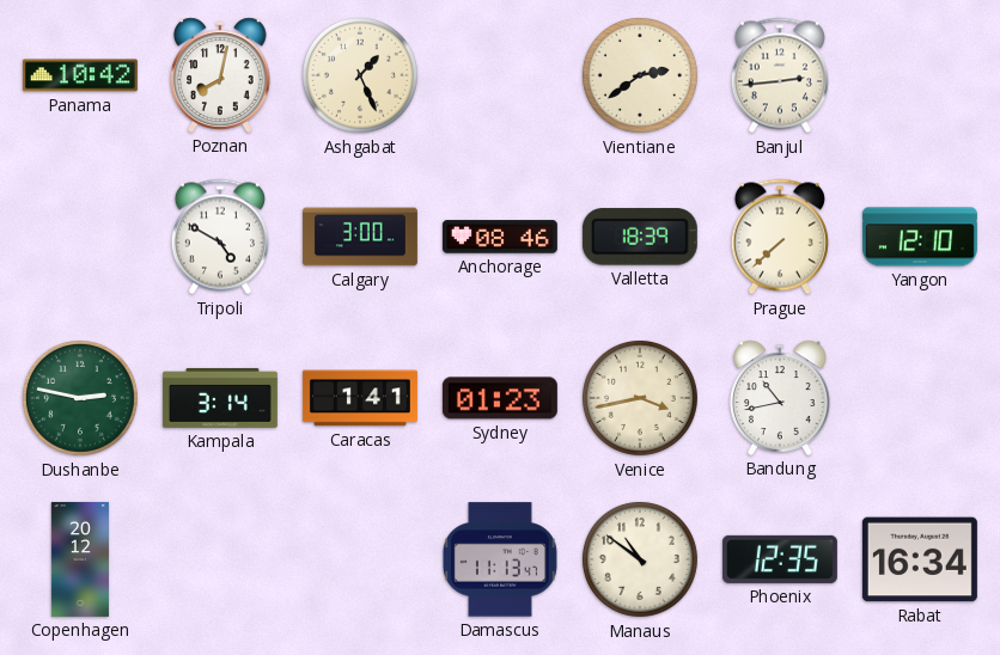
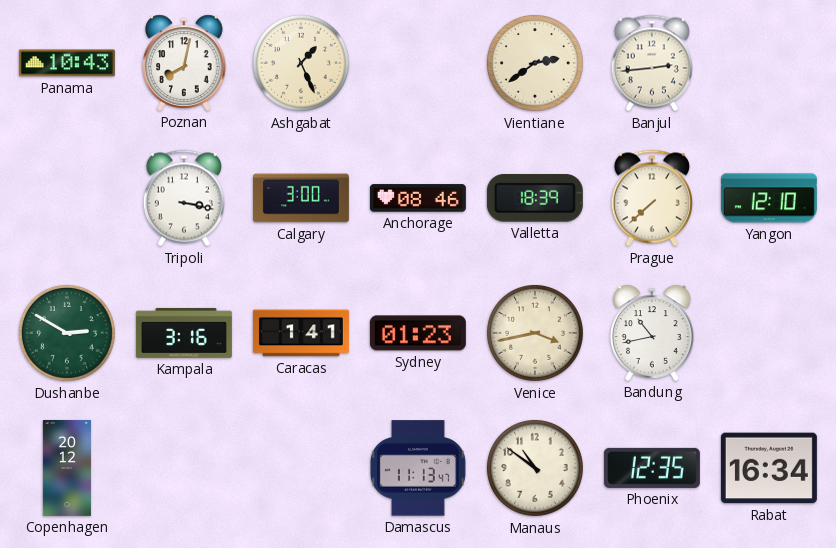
Panama: 10:42 -> 10:43 (67, 63)
Tripoli: 4:50 -> 3:17 (184, 198)
Dushanbe: 2:47 -> 2:50 (67, 333)
Kampala: 3:14 -> 3:16 (184, 333)
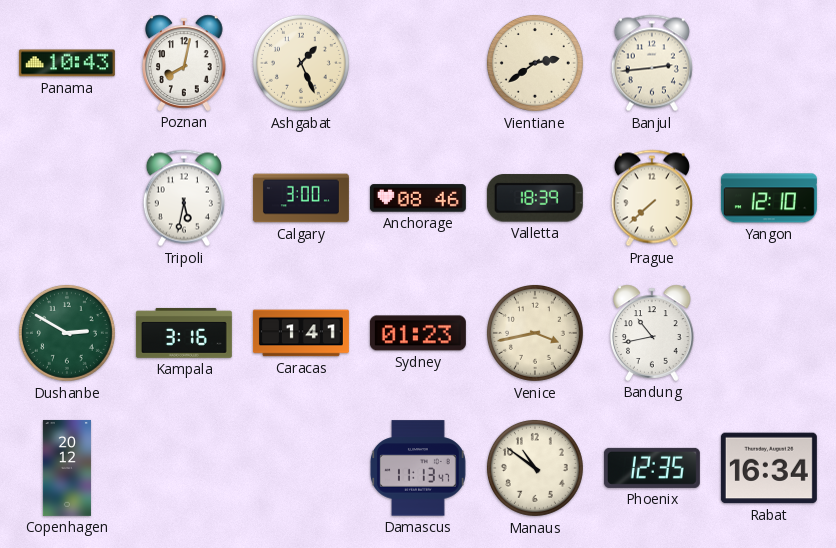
Tripoli: 3:17 -> 5:32 (184, 198)
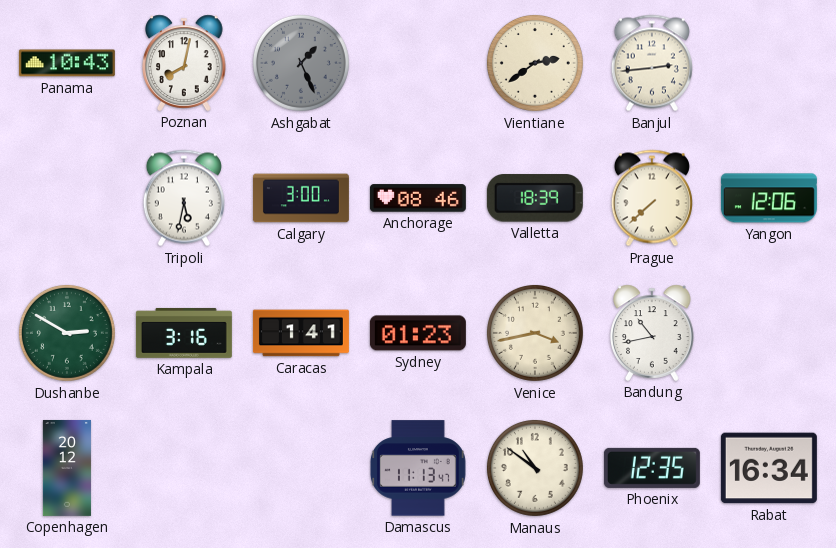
Ashgabat dial: cream -> grey (301, 63)
Yangon: 12:10 -> 12:06 (769, 198)
